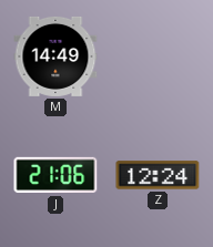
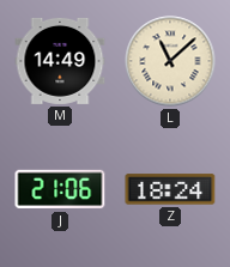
L: none -> 11:08 (170, 61)
Z: 12:24 -> 18:24 (170, 189)
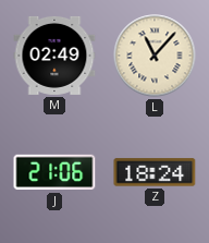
M: 14:49 -> 02:49 (54, 56)
L: 11:08 -> 11:07 (155, 56)
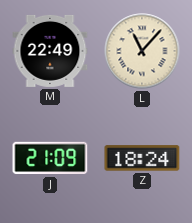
M: 02:49 -> 22:49 (50, 51)
J: 21:06 -> 21:09 (50, 158)
